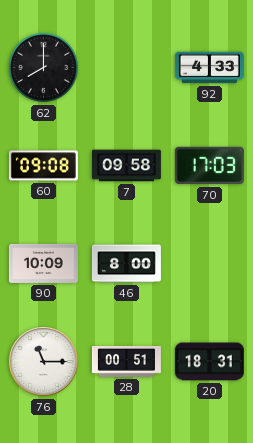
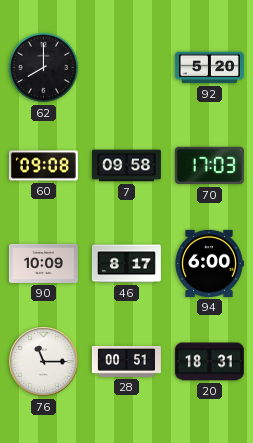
92: 4:33 -> 5:20 (209, 68)
46: 8:00 -> 8:17 (126, 264)
94: none -> 6:00 (209, 263)
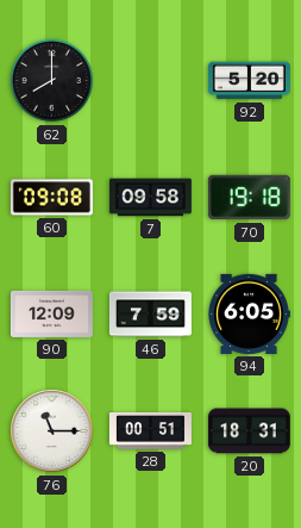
70: 17:03 -> 19:18 (249, 198)
90: 10:09 -> 12:09 (51, 313)
46: 8:17 -> 7:59 (150, 315)
94: 6:00 -> 6:05 (249, 313)
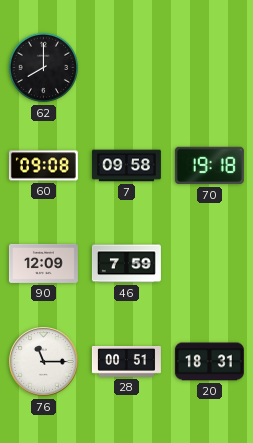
92: 5:20 -> none (249, 81)
94: 6:05 -> none (249, 313)
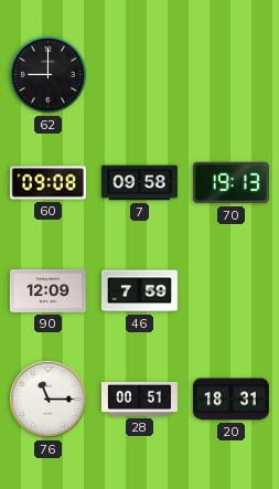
62: 8:00 -> 9:00 (49, 75)
70: 19:18 -> 19:13 (230, 183)
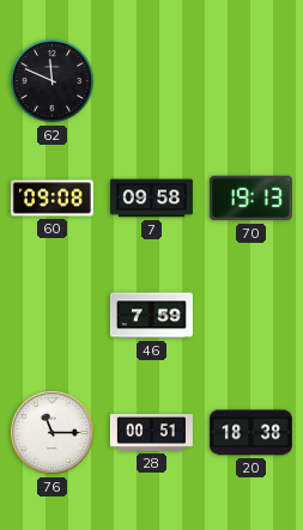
62: 9:00 -> 11:49 (53, 81)
90: 12:09 -> none (47, 290)
20: 18:31 -> 18:38 (250, 433)
